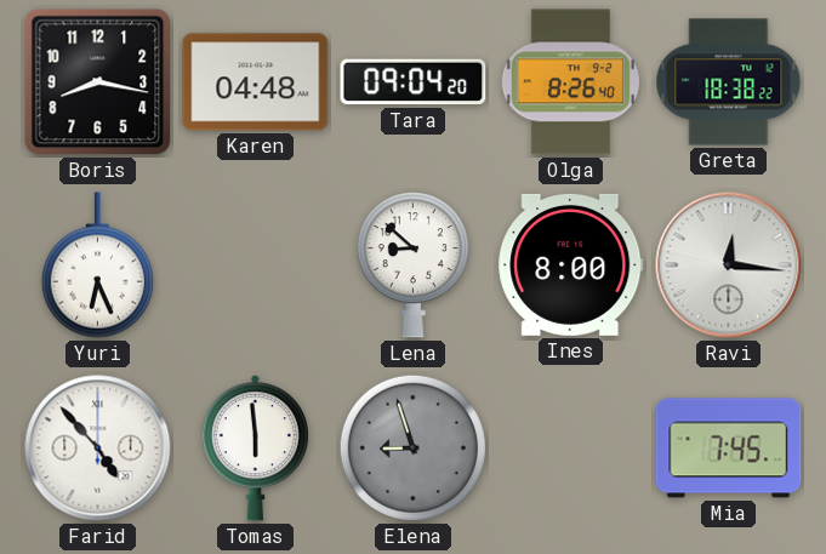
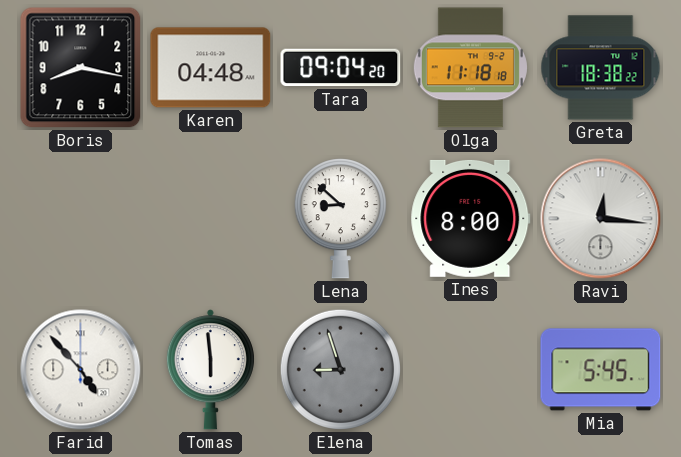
Olga: 8:26 -> 11:18 (470, 68)
Yuri: 6:26 -> none (97, 265)
Mia: 7:45 -> 5:45 (601, 370)
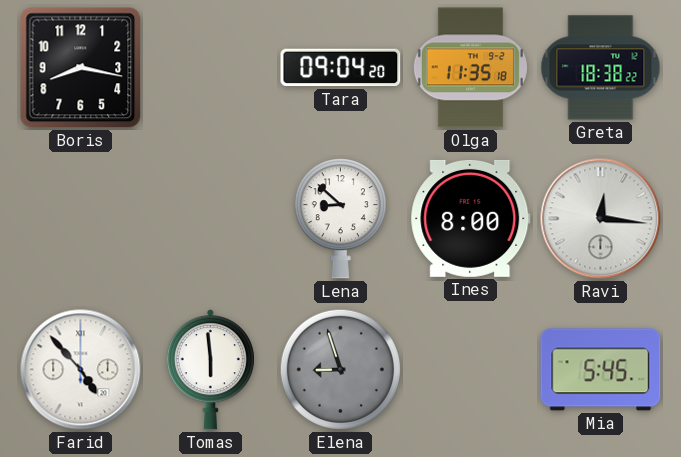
Karen: 04:48 -> none (211, 68)
Olga: 11:18 -> 11:35 (470, 68)
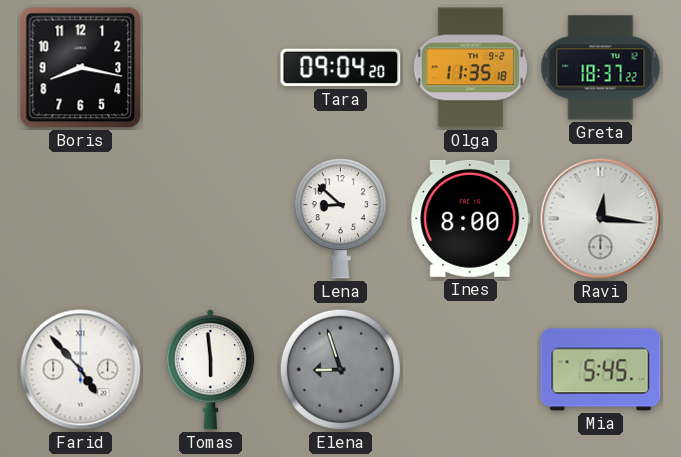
Greta: 18:38 -> 18:37 (601, 68)
